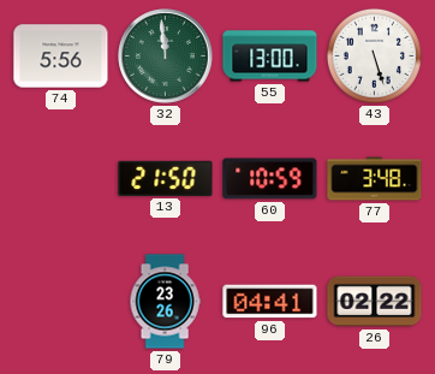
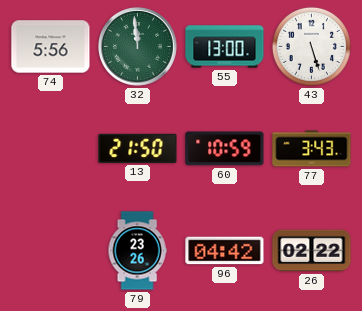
77: 3:48 -> 3:43 (312, 149)
96: 04:41 -> 04:42 (225, 251)
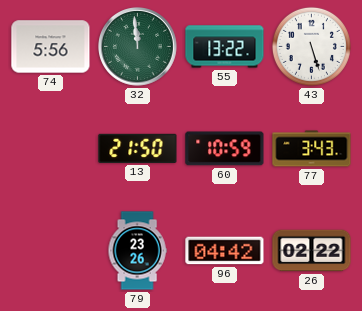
55: 13:00 -> 13:22 (225, 47)
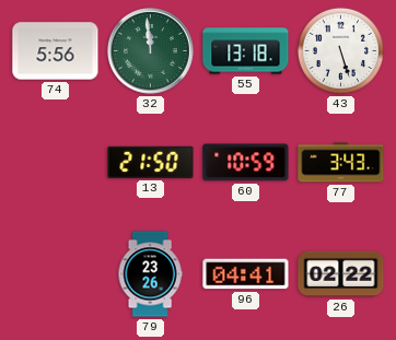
55: 13:22 -> 13:18 (246, 51)
96: 04:42 -> 04:41 (246, 274)
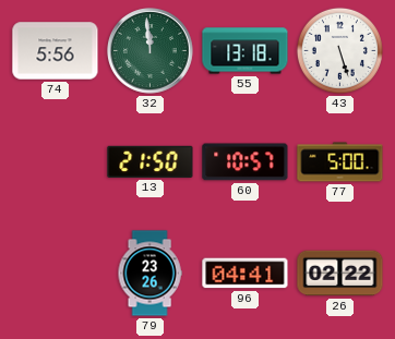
60: 10:59 -> 10:57 (246, 162)
77: 3:43 -> 5:00 (340, 162)
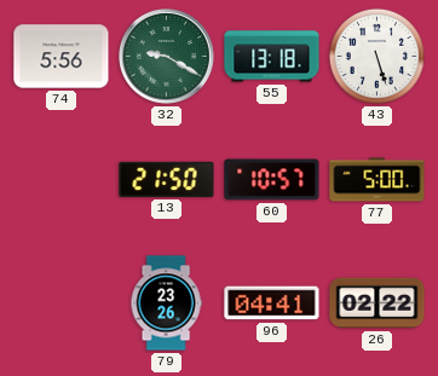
32: 11:59 -> 9:20 (167, 57)
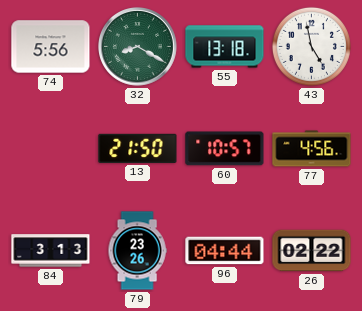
32: 9:20 -> 8:20 (138, 47)
43: 5:27 -> 4:58 (311, 46)
77: 5:00 -> 4:56 (312, 149)
84: none -> 3:13 (51, 251)
96: 04:41 -> 04:44 (225, 251)
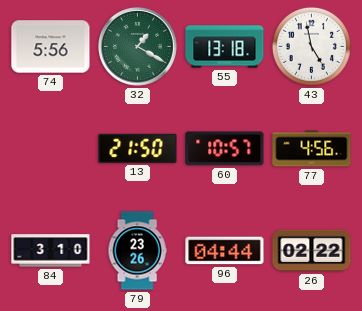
32: 8:20 -> 1:20 (138, 47)
84: 3:13 -> 3:10 (51, 251)
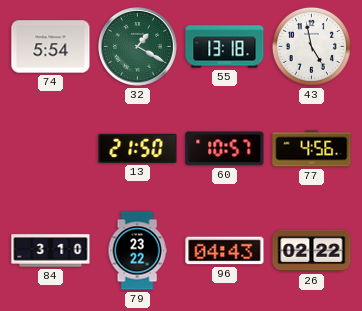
74: 5:56 -> 5:54 (51, 47)
79: 23:26 -> 23:22 (137, 251)
96: 04:44 -> 04:43 (225, 251)
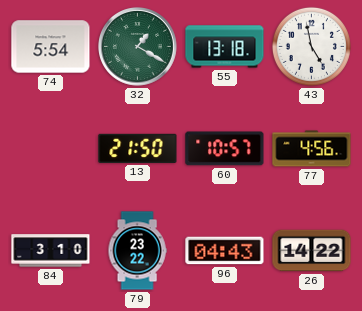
26: 02:22 -> 14:22 (312, 251)
